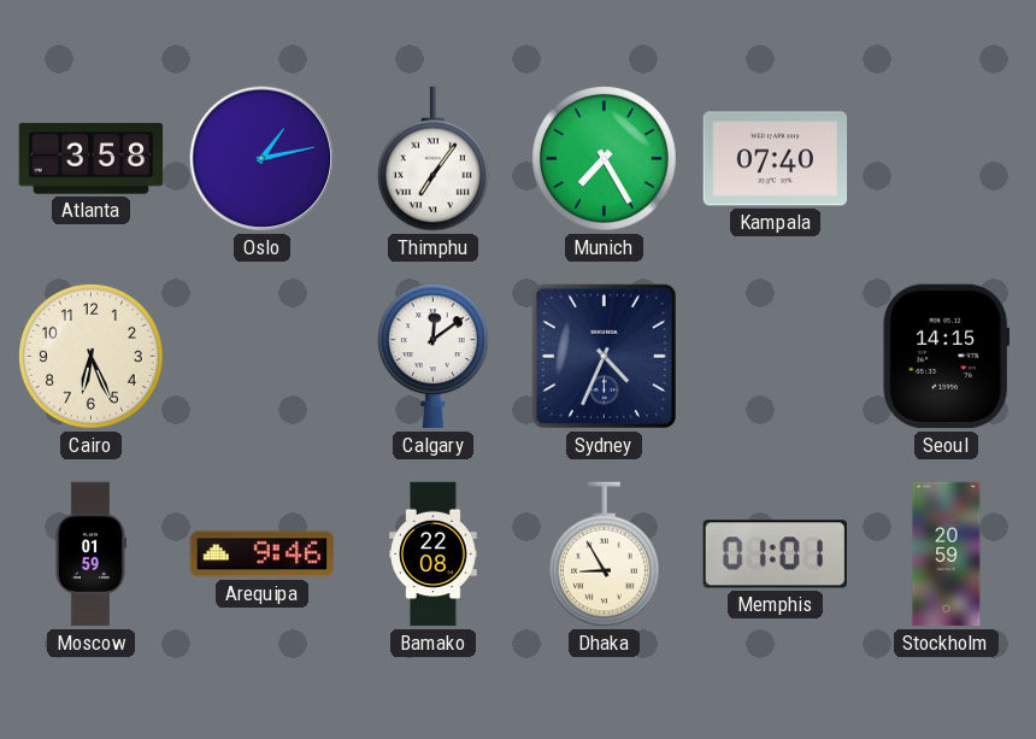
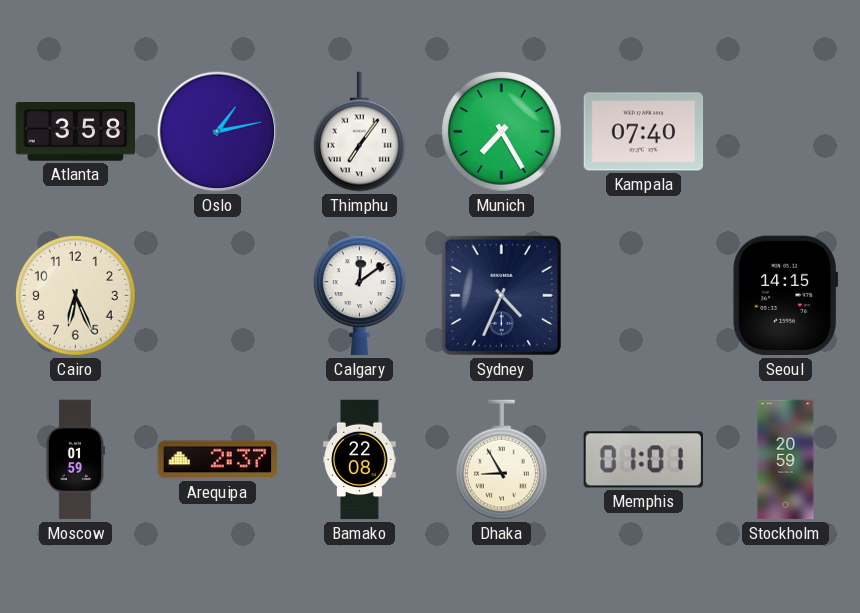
Arequipa: 9:46 -> 2:37 (218, 460)
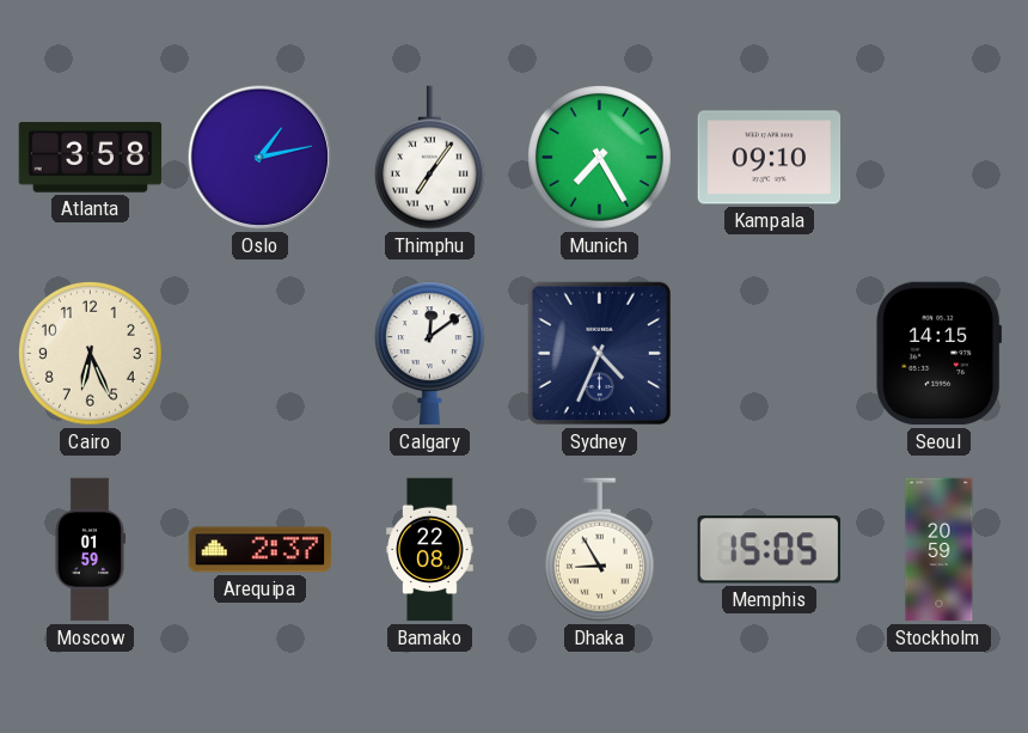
Kampala: 07:40 -> 09:10 (770, 158)
Memphis: 01:01 -> 15:05 (769, 550)
